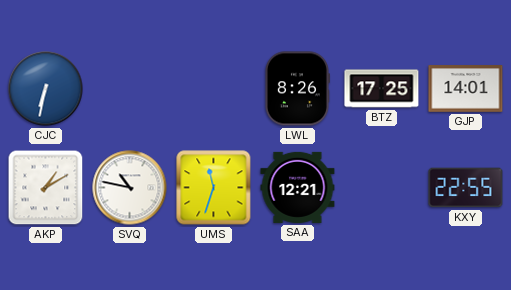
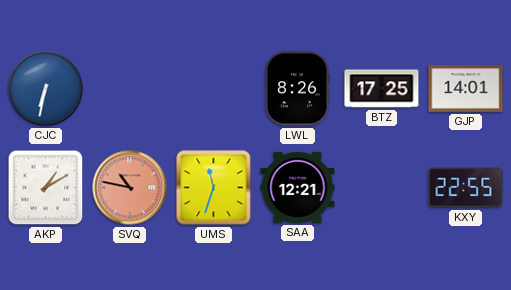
SVQ dial: white -> salmon (130, 188)
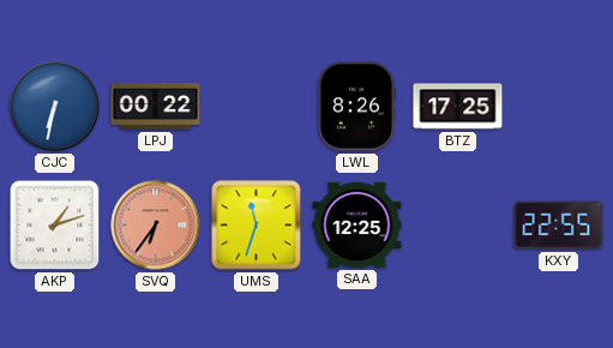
LPJ: none -> 00:22 (156, 106)
GJP: 14:01 -> none (466, 89)
AKP: 1:10 -> 1:12 (55, 226)
SVQ: 10:47 -> 6:36 (156, 226)
SAA: 12:21 -> 12:25 (357, 224)
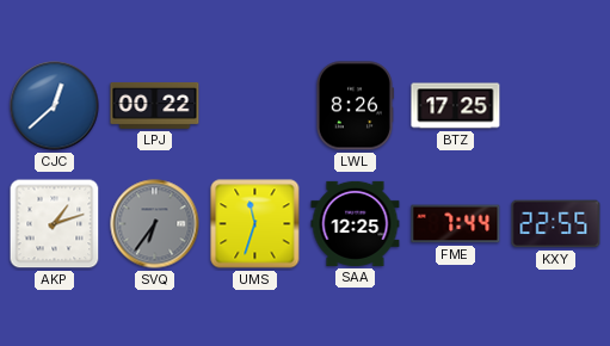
CJC: 6:32 -> 12:38 (55, 106)
SVQ dial: salmon -> grey (155, 224)
FME: none -> 7:44 (456, 224)
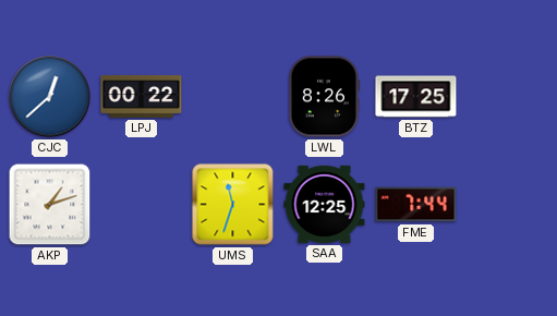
SVQ: 6:36 -> none (155, 224)
KXY: 22:55 -> none (556, 224)
